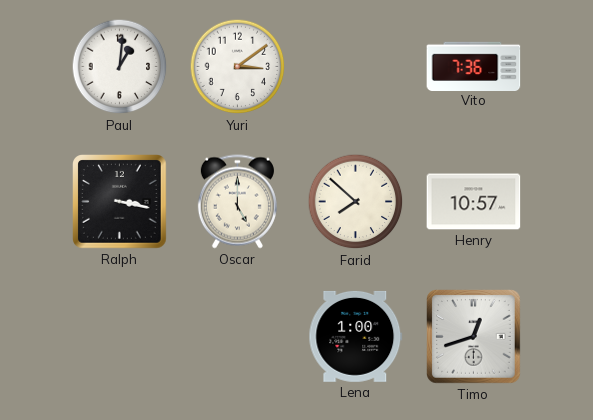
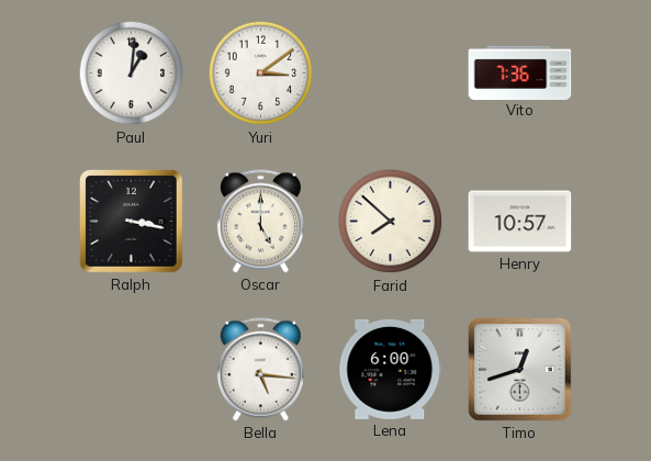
Bella: none -> 5:16 (260, 370)
Lena: 1:00 -> 6:00 (391, 369)
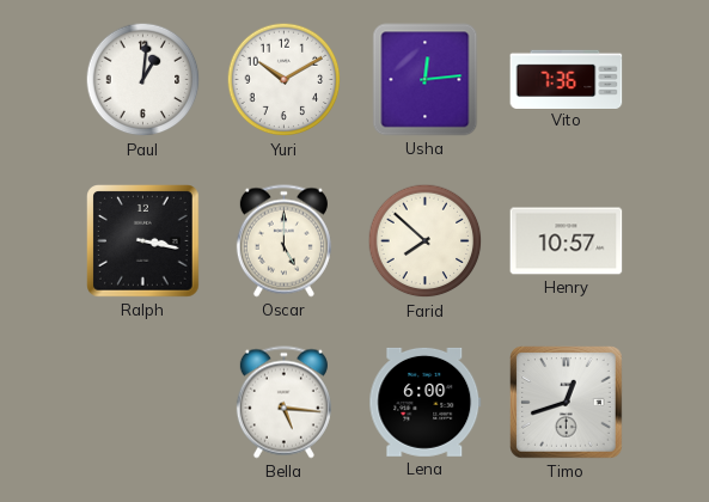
Yuri: 3:09 -> 10:10 (285, 80)
Usha: none -> 12:14 (426, 80)
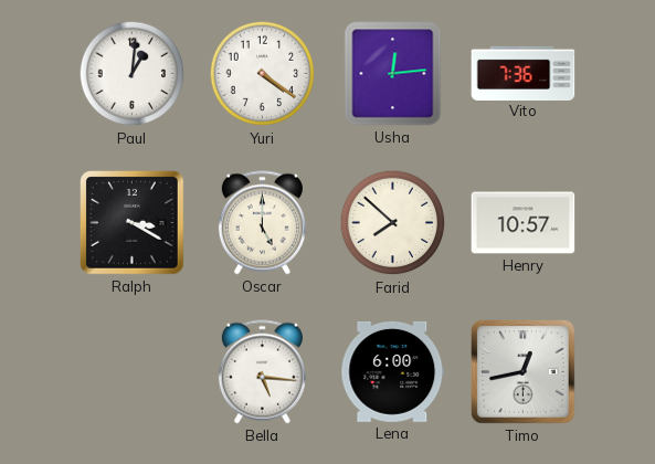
Yuri: 10:10 -> 4:21 (263, 74)
Ralph: 3:17 -> 3:20 (133, 223)
Timo: 12:42 -> 12:43 (524, 372)
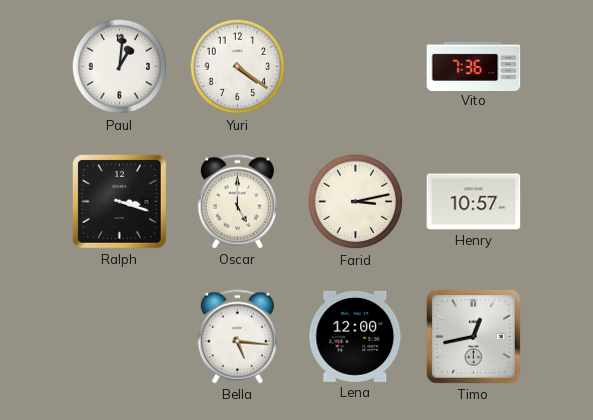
Usha: 12:14 -> none (393, 74)
Ralph: 3:20 -> 3:18 (120, 202)
Farid: 7:52 -> 3:13 (356, 202)
Lena: 6:00 -> 12:00 (356, 336)
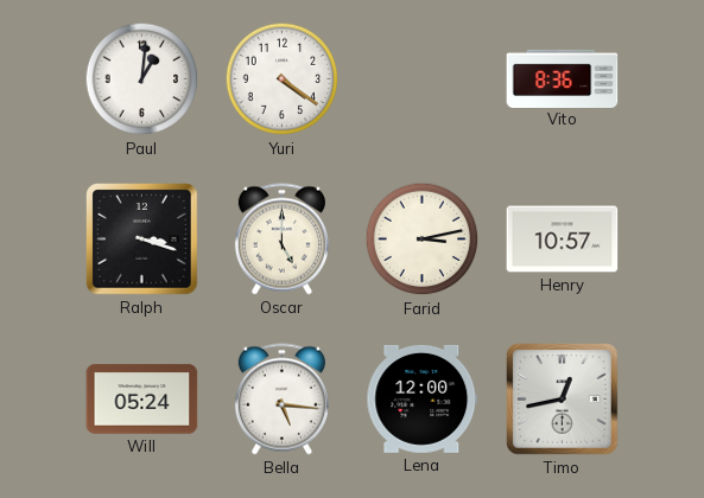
Vito: 7:36 -> 8:36 (563, 78)
Will: none -> 05:24 (142, 400)
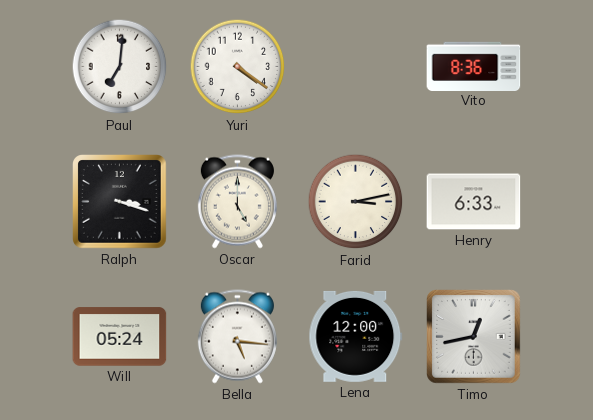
Paul: 1:01 -> 7:01 (120, 67)
Henry: 10:57 -> 6:33 (474, 202)
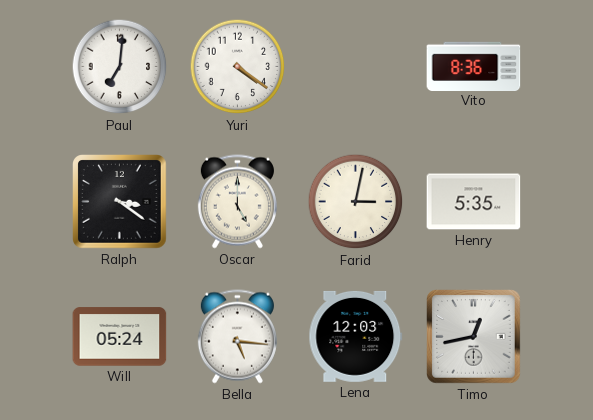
Ralph: 3:18 -> 3:21 (120, 202)
Farid: 3:13 -> 3:02 (356, 202)
Henry: 6:33 -> 5:35 (474, 202)
Lena: 12:00 -> 12:03 (356, 336)
